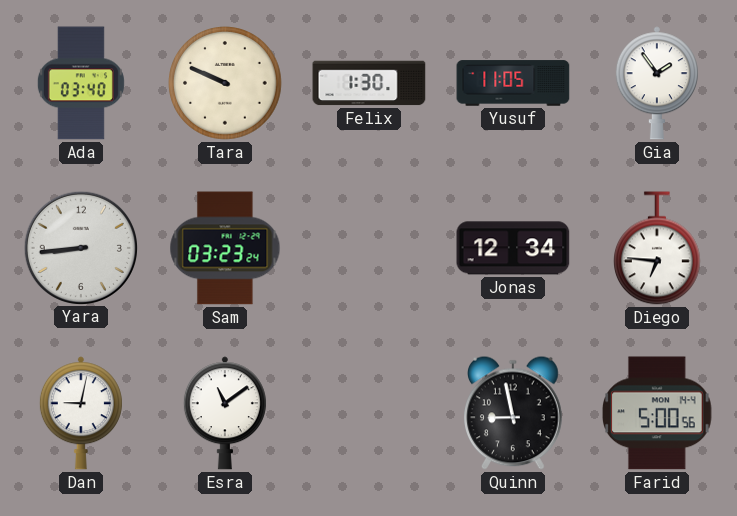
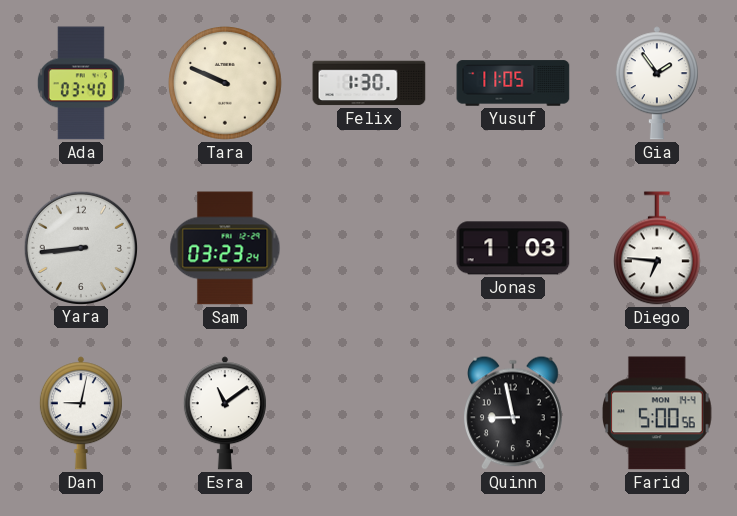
Jonas: 12:34 -> 1:03 (513, 248)
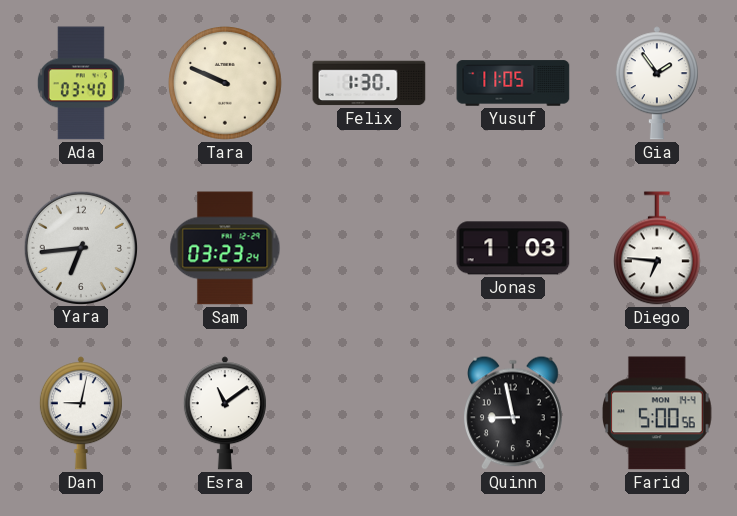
Yara: 8:44 -> 6:44 (80, 247)
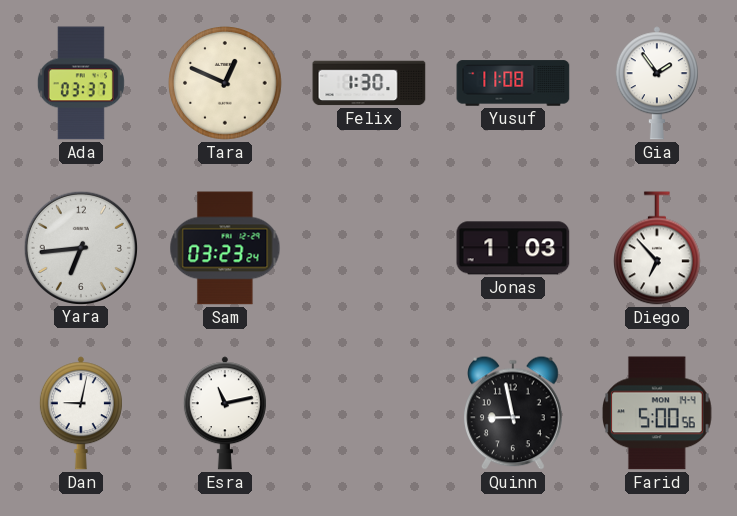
Ada: 03:40 -> 03:37 (81, 83)
Tara: 9:49 -> 12:49 (225, 83)
Yusuf: 11:05 -> 11:08 (513, 83)
Diego: 6:46 -> 6:53 (658, 248)
Esra: 11:09 -> 11:13 (225, 413)
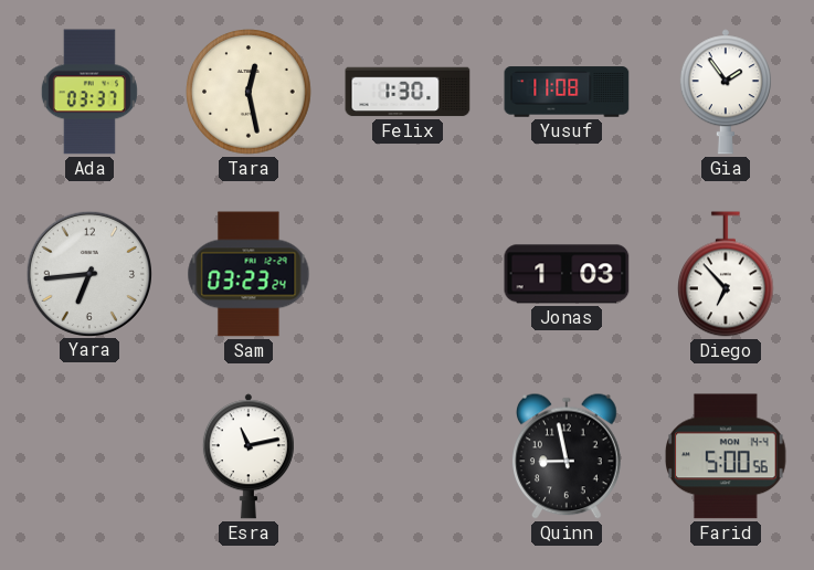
Tara: 12:49 -> 12:28 (249, 92)
Dan: 9:02 -> none (81, 413)
